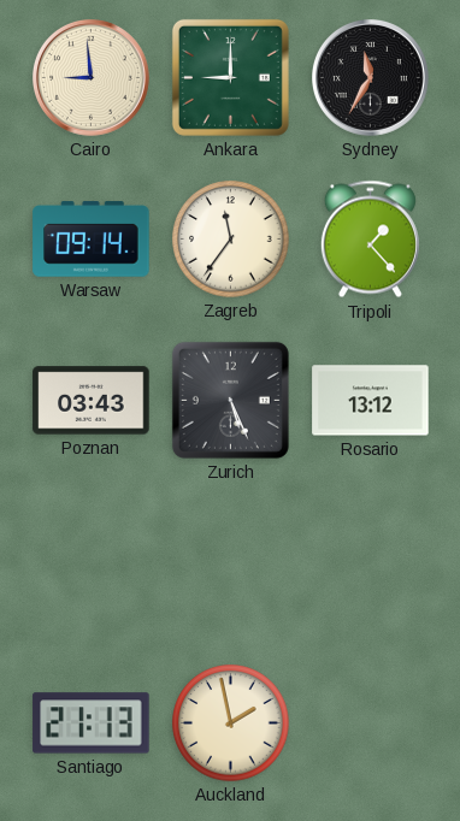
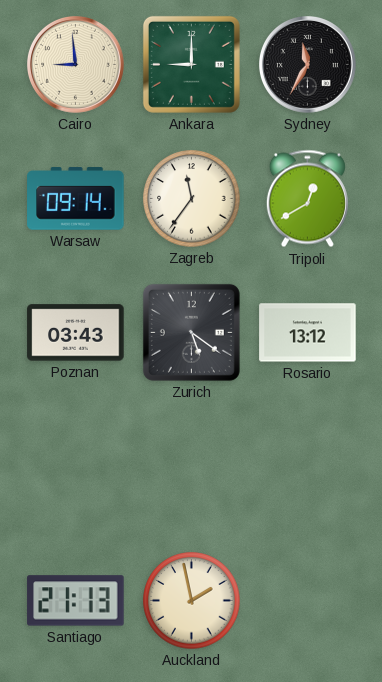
Tripoli: 1:23 -> 12:40 (307, 199)
Zurich: 5:26 -> 5:21 (191, 332)
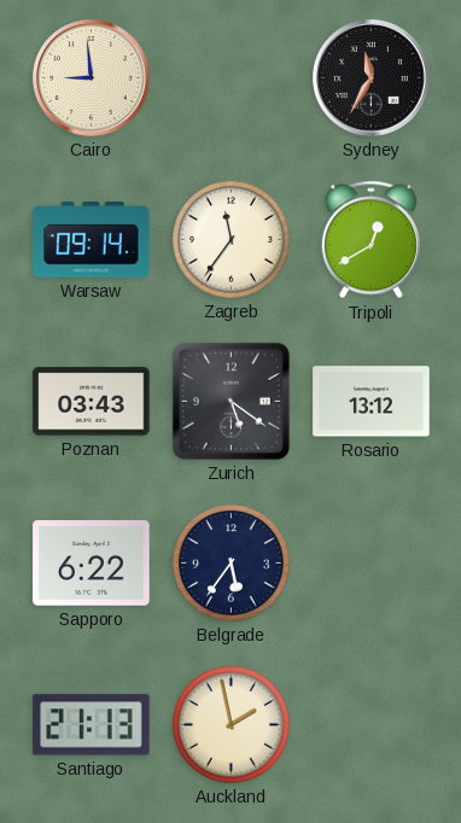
Ankara: 9:00 -> none (191, 64)
Sapporo: none -> 6:22 (92, 564)
Belgrade: none -> 5:36 (232, 564)
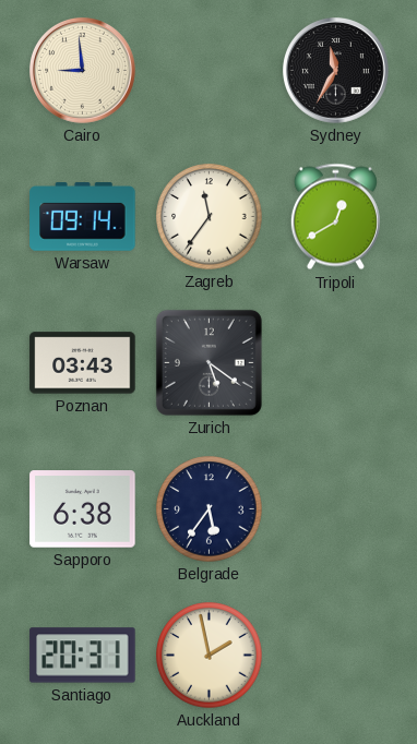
Rosario: 13:12 -> none (372, 402)
Sapporo: 6:22 -> 6:38 (83, 509)
Santiago: 21:13 -> 20:31 (83, 656)
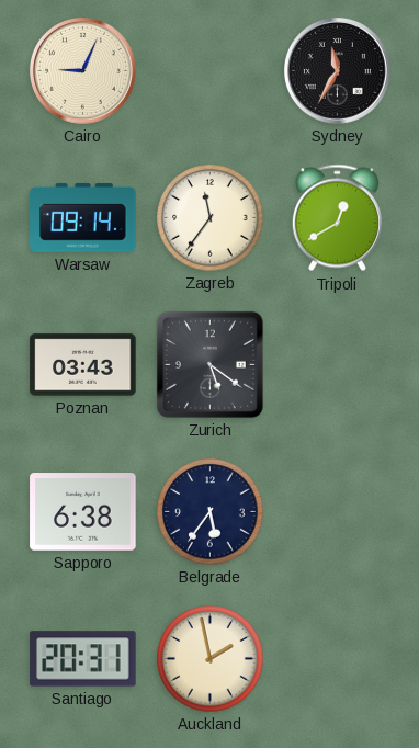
Cairo: 8:59 -> 9:04 (83, 71)
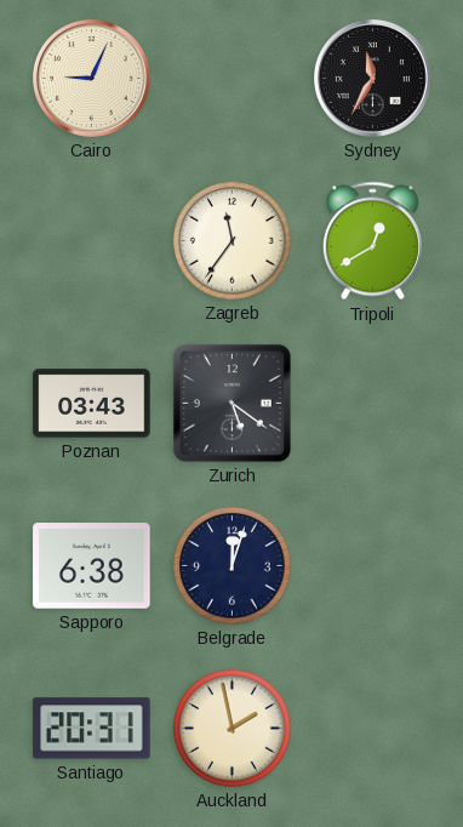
Warsaw: 09:14 -> none (83, 218)
Belgrade: 5:36 -> 12:03 (233, 566)
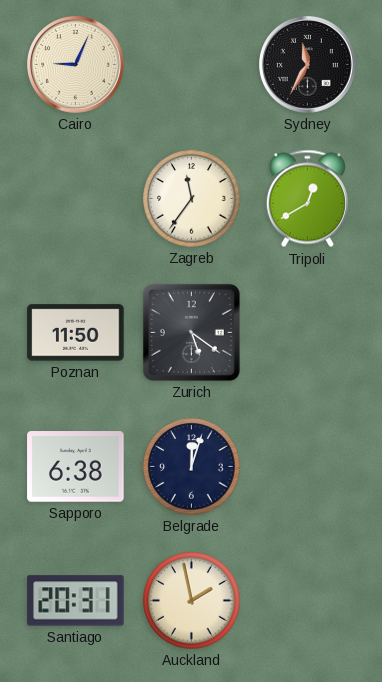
Poznan: 03:43 -> 11:50 (76, 333)
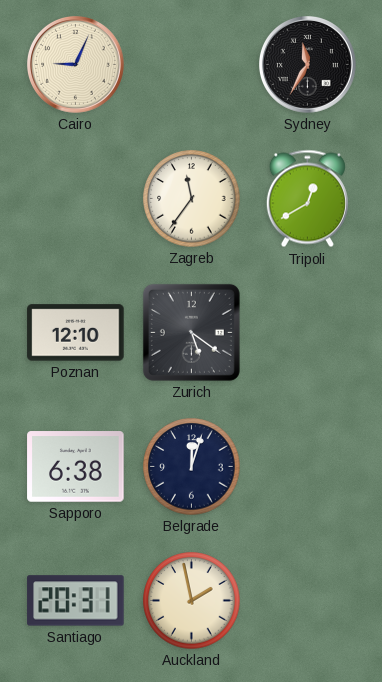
Poznan: 11:50 -> 12:10 (76, 333)
